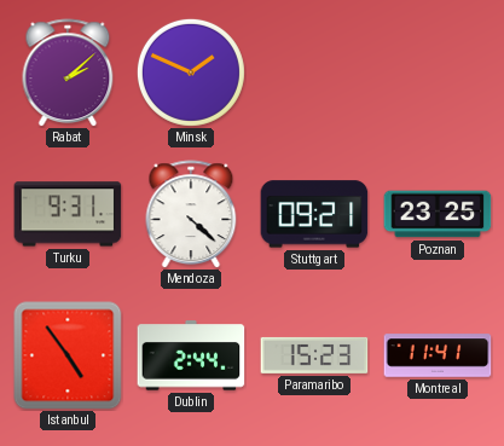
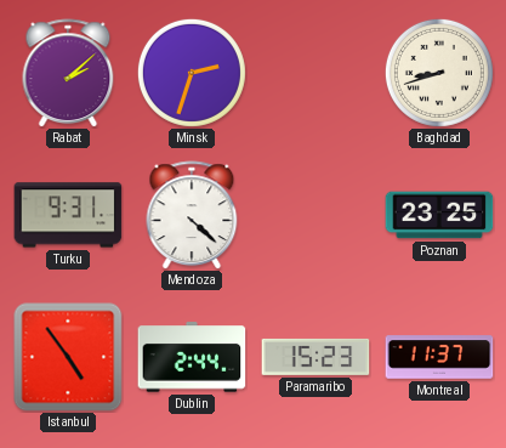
Minsk: 1:49 -> 2:33 (192, 73)
Baghdad: none -> 8:42 (439, 73)
Stuttgart: 09:21 -> none (314, 214)
Montreal: 11:41 -> 11:37 (439, 357)
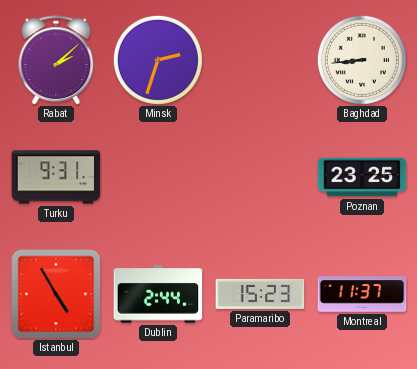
Baghdad: 8:42 -> 8:44 (362, 60)
Mendoza: 4:22 -> none (192, 215)
Istanbul: 4:54 -> 4:55 (56, 294)
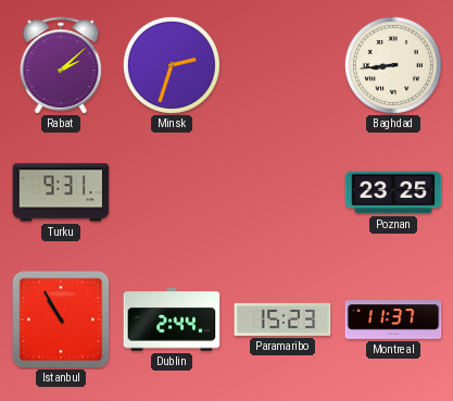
Istanbul: 4:55 -> 10:55 (61, 319)
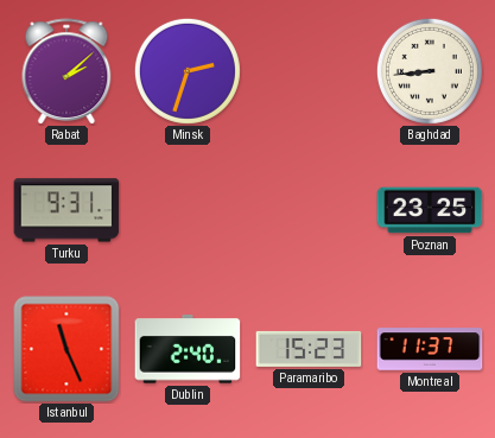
Istanbul: 10:55 -> 11:26 (66, 349)
Dublin: 2:44 -> 2:40 (188, 349)
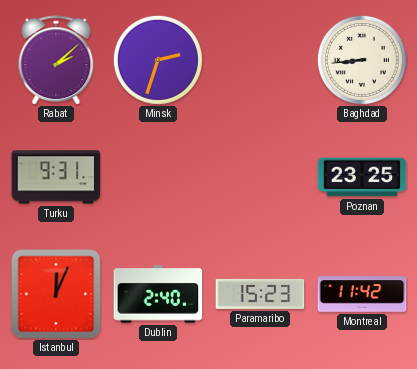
Istanbul: 11:26 -> 12:04 (56, 294)
Montreal: 11:37 -> 11:42 (362, 294)
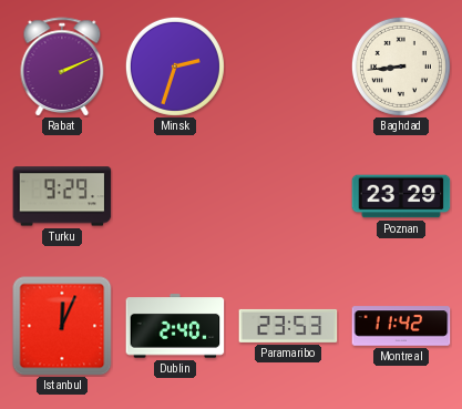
Rabat: 2:08 -> 2:11 (62, 67)
Turku: 9:31 -> 9:29 (62, 196)
Poznan: 23:25 -> 23:29 (401, 196)
Paramaribo: 15:23 -> 23:53 (288, 326)
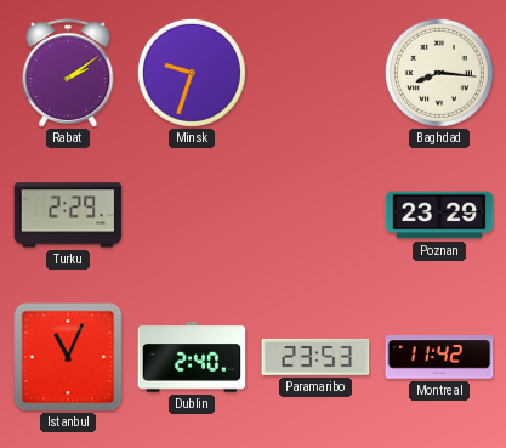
Rabat: 2:11 -> 2:09 (68, 73)
Minsk: 2:33 -> 9:33 (192, 73)
Baghdad: 8:44 -> 8:16 (439, 73)
Turku: 9:29 -> 2:29 (68, 215)
Istanbul: 12:04 -> 11:04 (68, 357)
